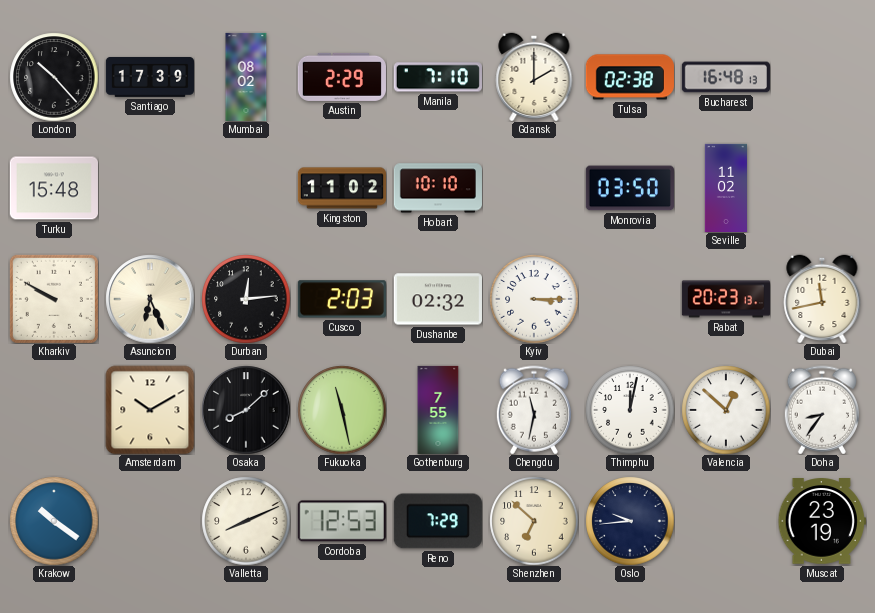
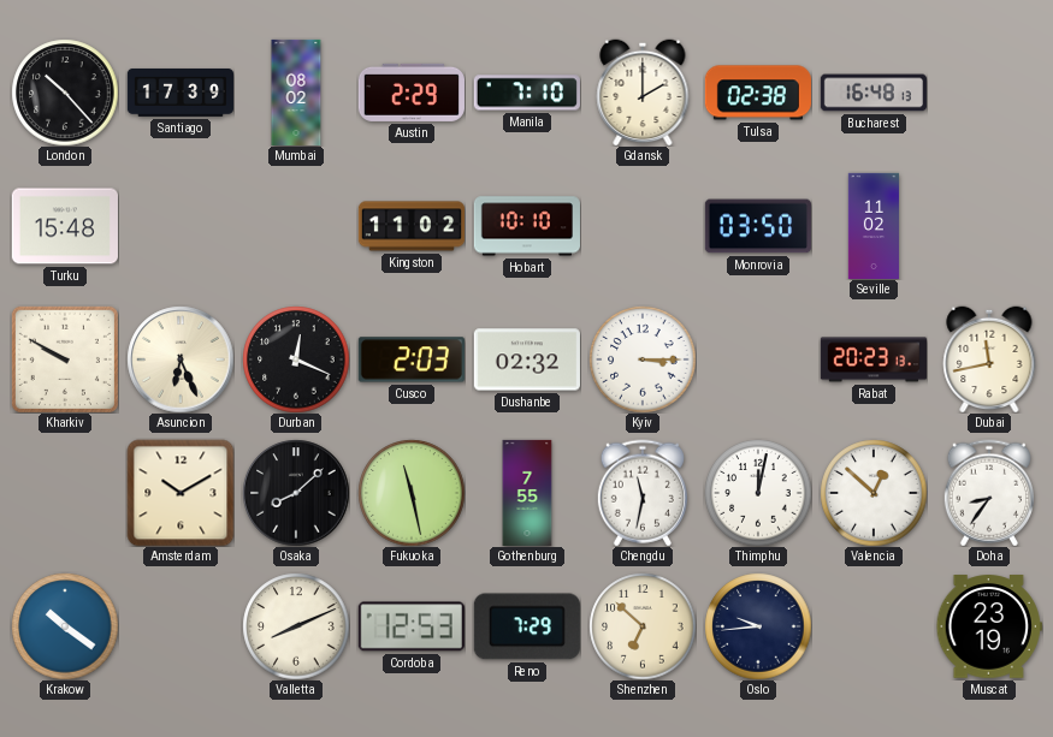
Durban: 12:14 -> 12:19 (296, 359)
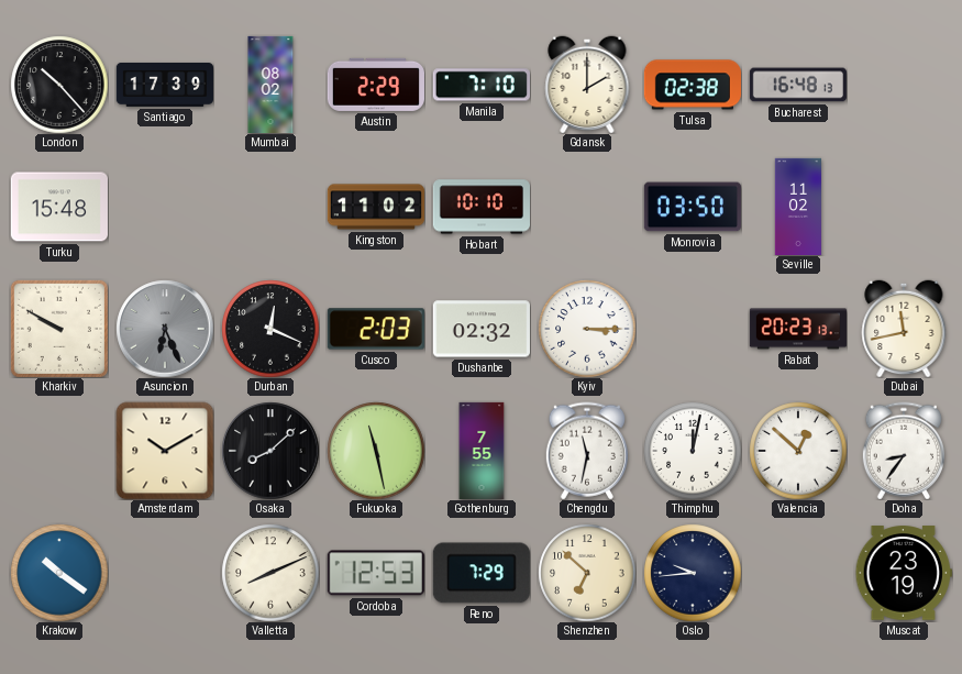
Asuncion dial: cream -> grey (165, 329)
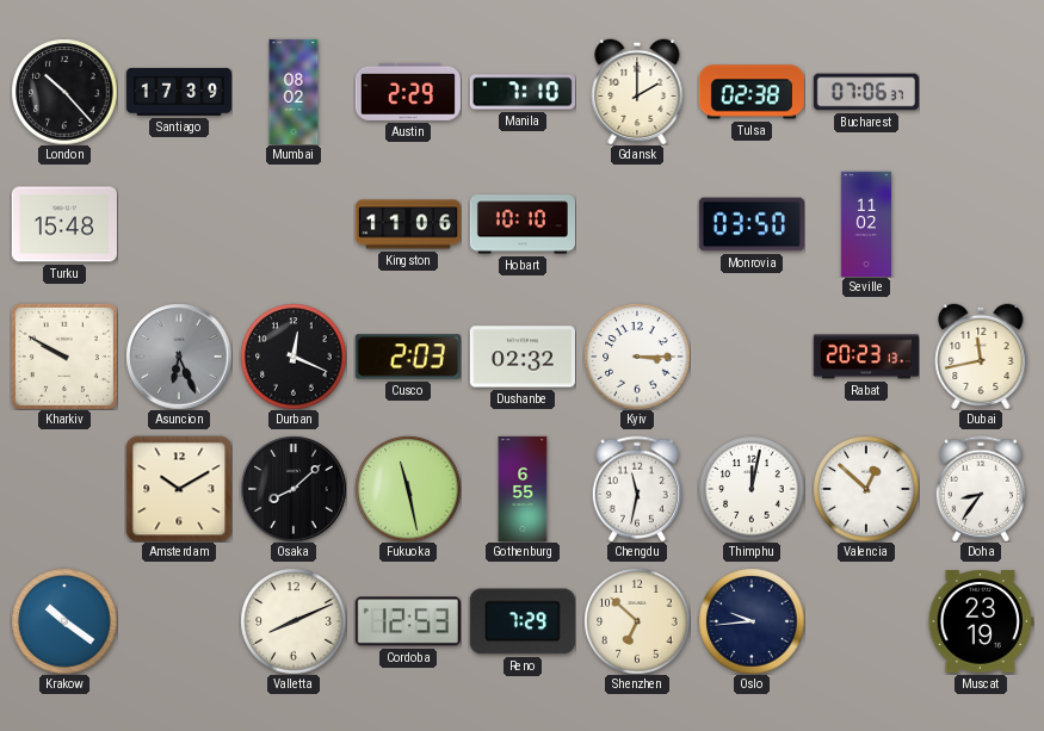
Bucharest: 16:48 -> 07:06 (866, 92)
Kingston: 11:02 -> 11:06 (407, 224)
Gothenburg: 7:55 -> 6:55 (523, 488)
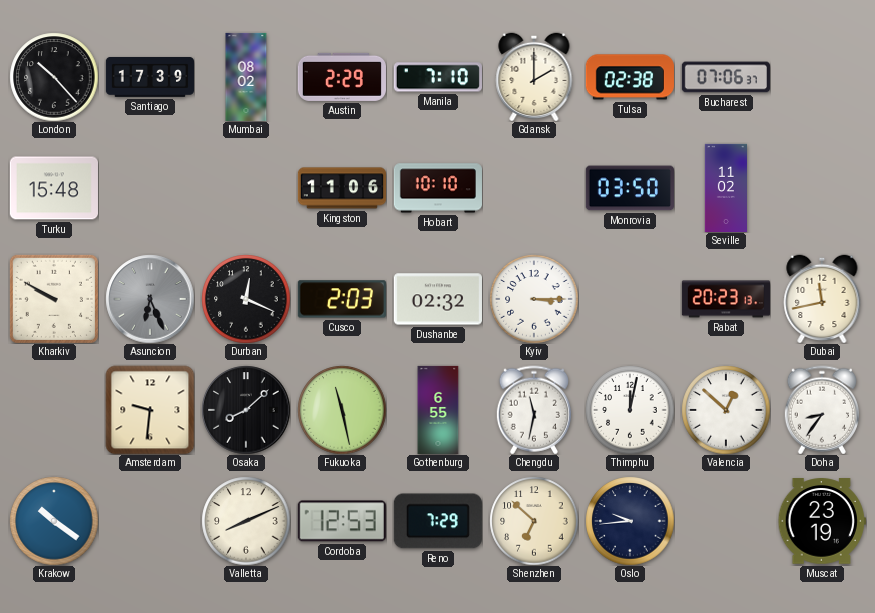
Amsterdam: 10:10 -> 9:31 (150, 410)
